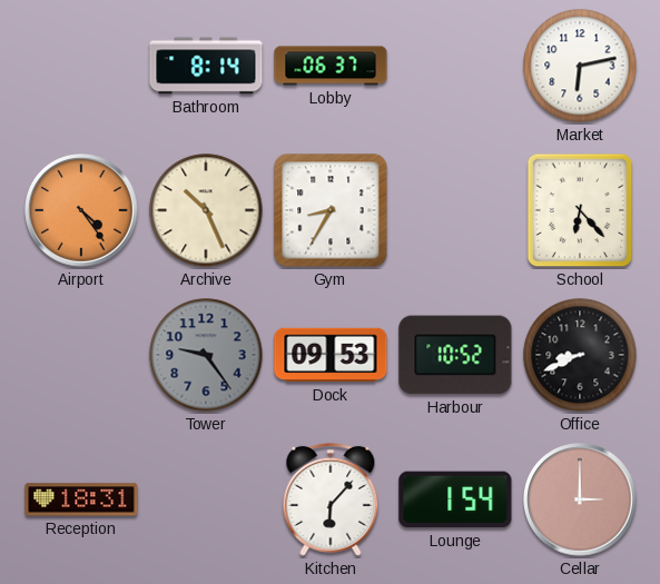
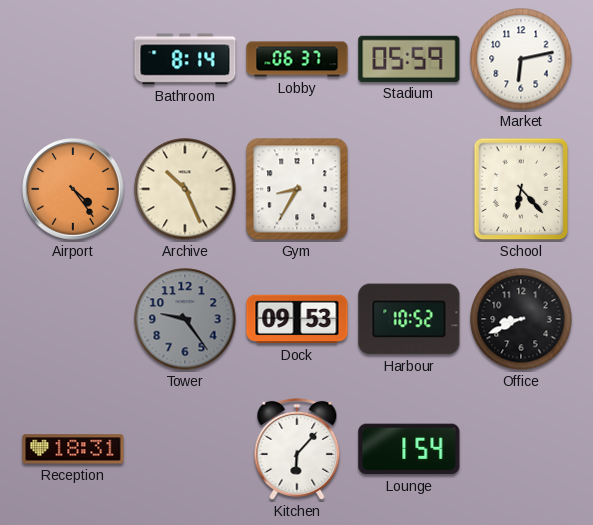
Stadium: none -> 05:59 (409, 59)
Cellar: 3:00 -> none (580, 499)
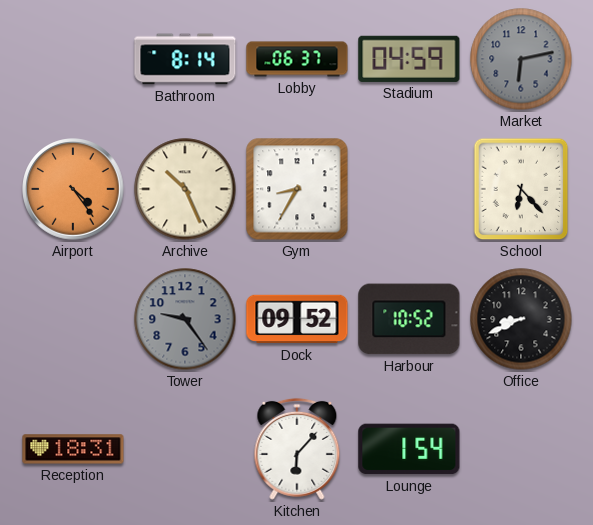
Stadium: 05:59 -> 04:59 (409, 59)
Market dial: white -> grey (521, 59)
Dock: 09:53 -> 09:52 (297, 319)
